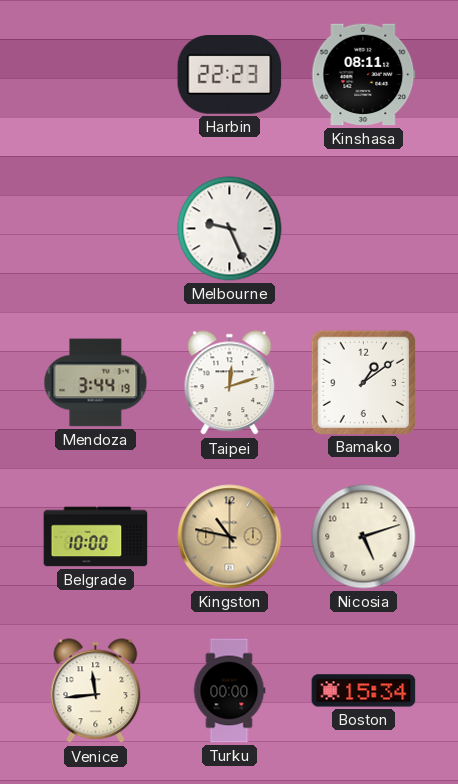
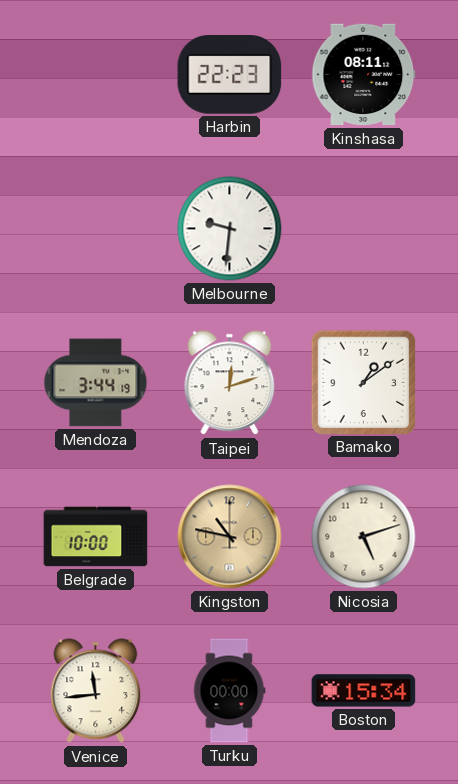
Melbourne: 9:26 -> 9:31 (230, 229)
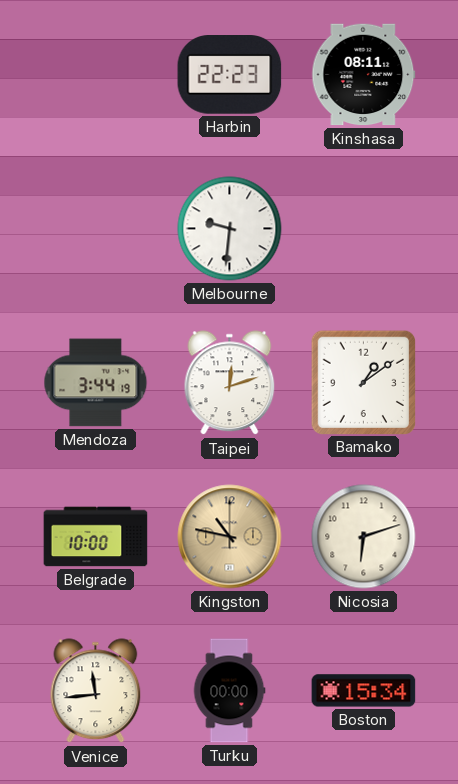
Nicosia: 5:12 -> 6:12 (364, 537)
